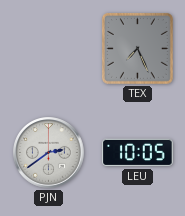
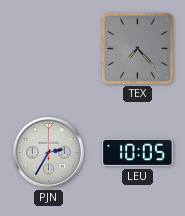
TEX: 7:26 -> 7:23 (137, 48)
PJN: 2:39 -> 2:35 (49, 153)
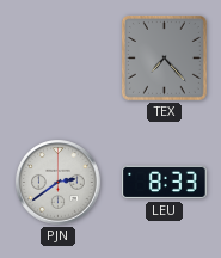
PJN: 2:35 -> 2:39 (59, 183)
LEU: 10:05 -> 8:33 (165, 183)
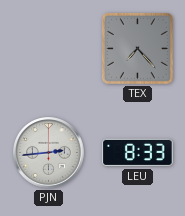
PJN: 2:39 -> 2:44 (49, 153)
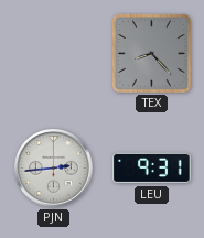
TEX: 7:23 -> 8:23 (151, 53)
LEU: 8:33 -> 9:31 (152, 169)
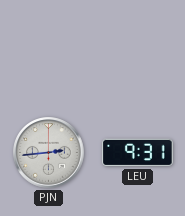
TEX: 8:23 -> none (151, 53)
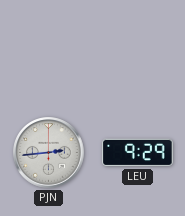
LEU: 9:31 -> 9:29 (138, 153)
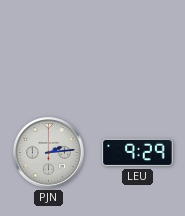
PJN: 2:44 -> 2:14 (49, 153)
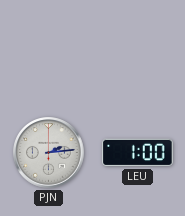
LEU: 9:29 -> 1:00 (138, 153)
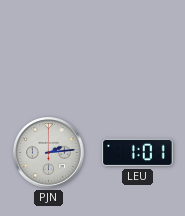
LEU: 1:00 -> 1:01 (138, 153)
